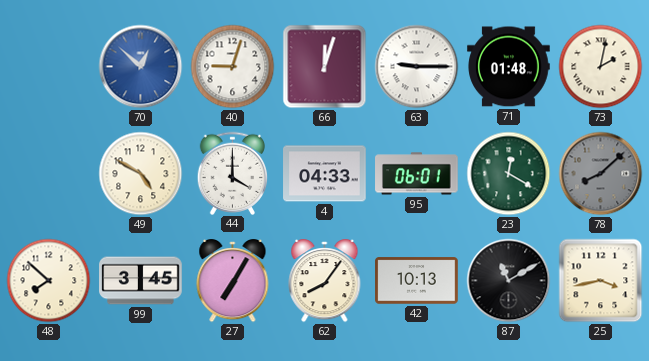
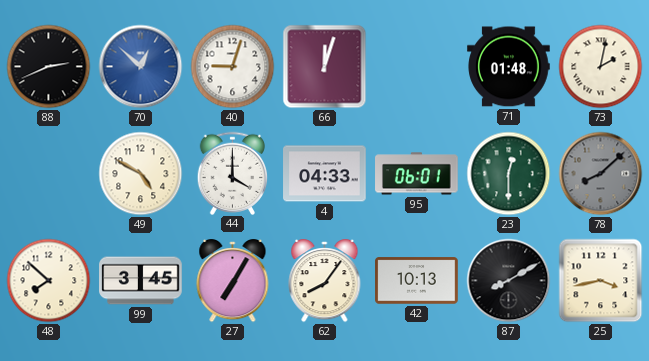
88: none -> 2:41 (49, 67)
63: 9:15 -> none (417, 67)
23: 12:20 -> 12:30 (509, 174)
87: 11:10 -> 8:10 (509, 281)
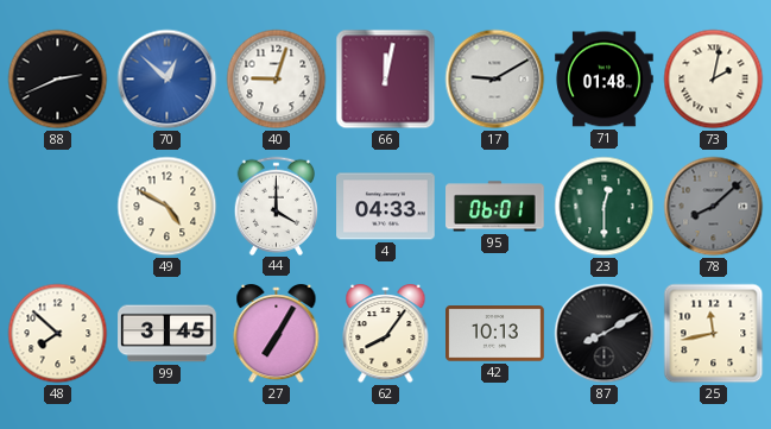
66: 12:03 -> 12:02 (386, 80)
17: none -> 9:10 (495, 80)
25: 3:43 -> 11:43 (714, 334)
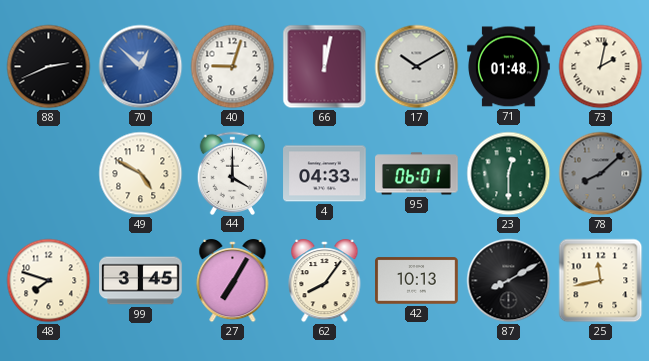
17: 9:10 -> 10:10 (417, 67)
48: 7:52 -> 7:48 (49, 281)
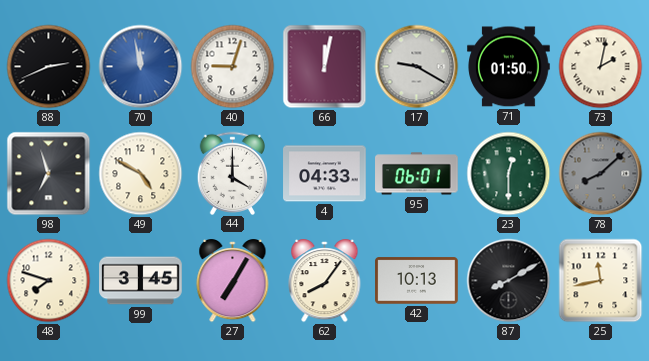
70: 12:52 -> 11:58 (141, 67)
17: 10:10 -> 9:20 (417, 67)
71: 01:48 -> 01:50 (509, 67)
98: none -> 6:57 (49, 174)
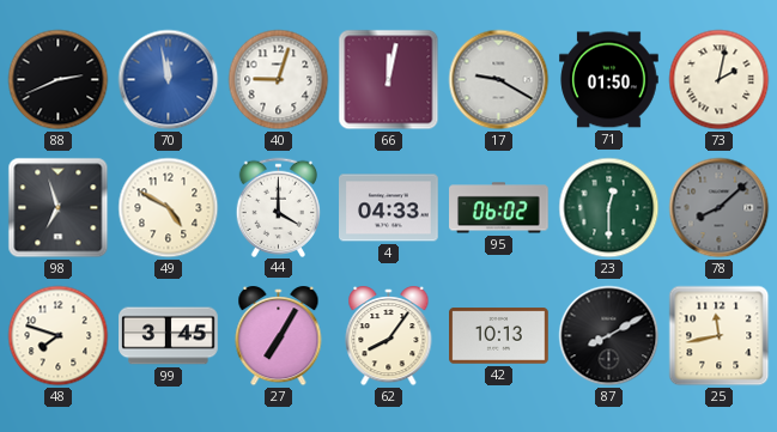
95: 06:01 -> 06:02 (499, 208)
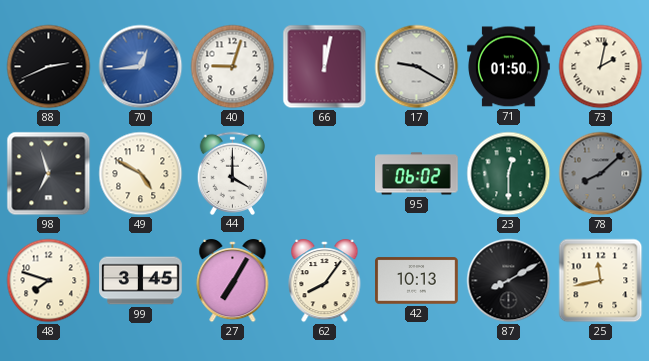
70: 11:58 -> 12:44 (141, 67)
4: 04:33 -> none (389, 208)
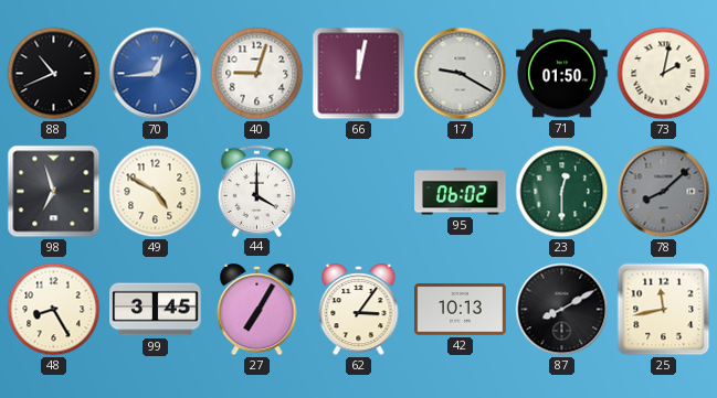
88: 2:41 -> 10:41 (54, 74)
48: 7:48 -> 8:25 (54, 310)
62: 8:06 -> 3:06 (359, 311)
